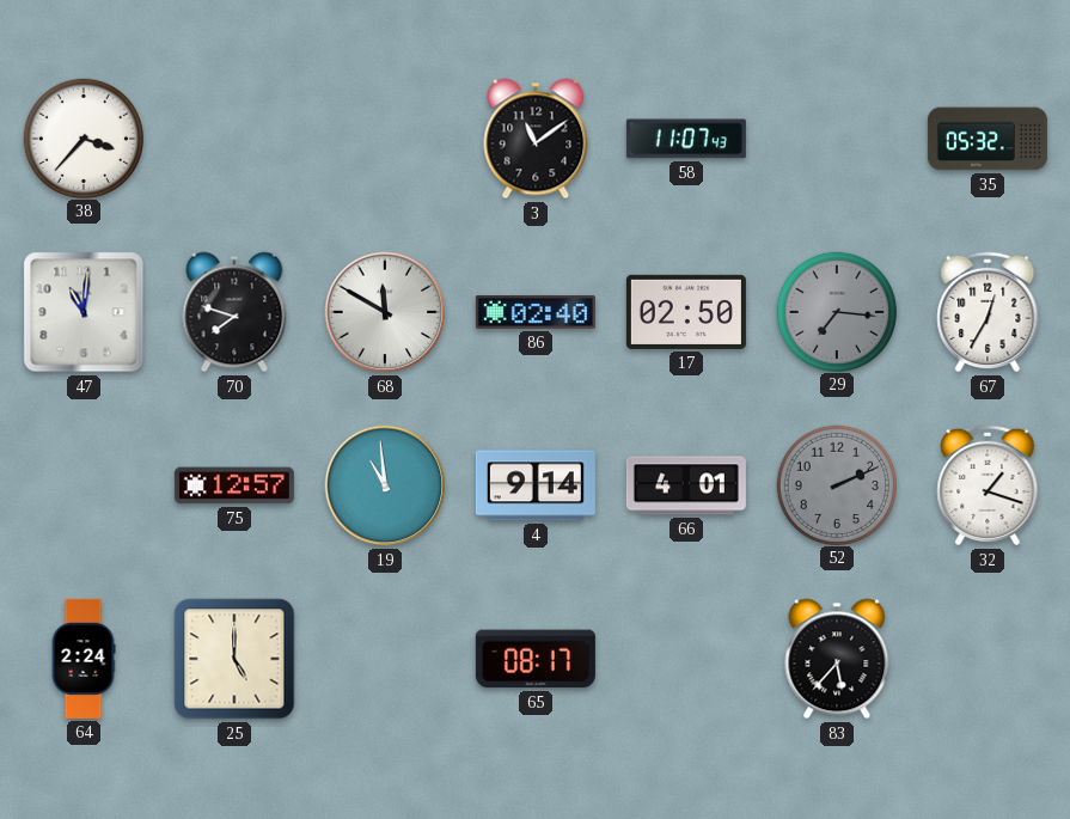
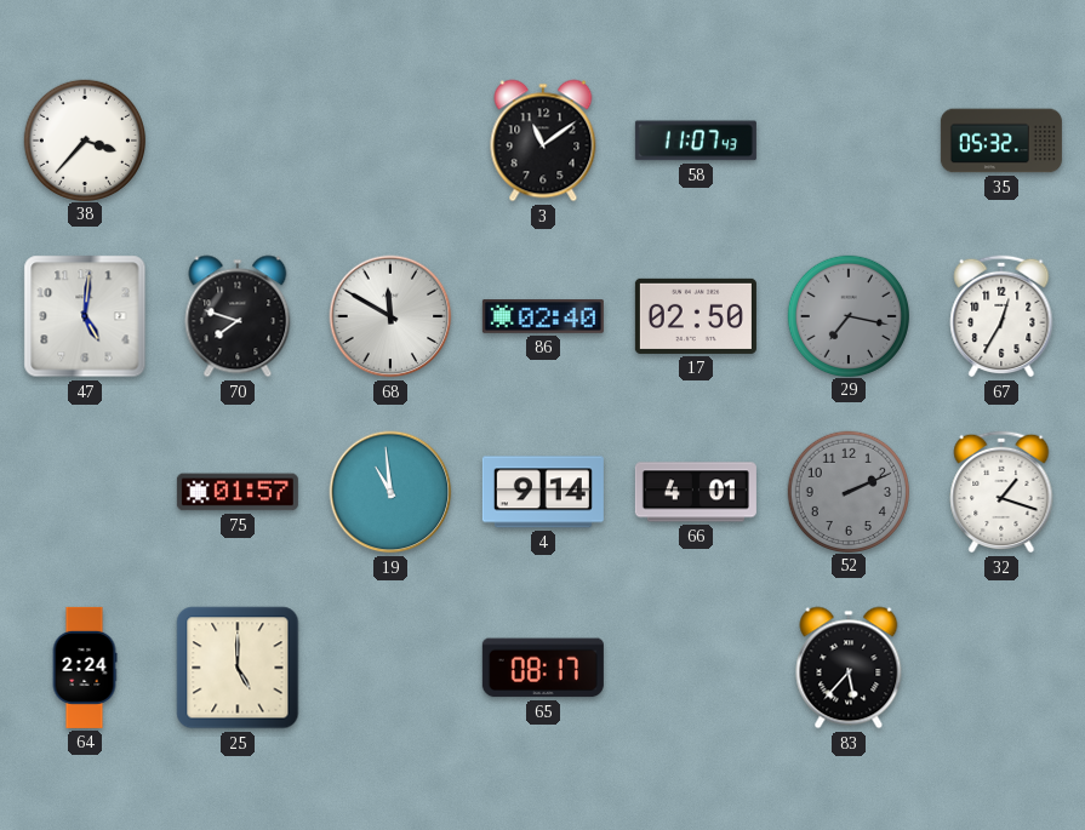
47: 11:01 -> 5:01 (85, 316)
29: 7:16 -> 7:17 (847, 315)
75: 12:57 -> 01:57 (238, 492)
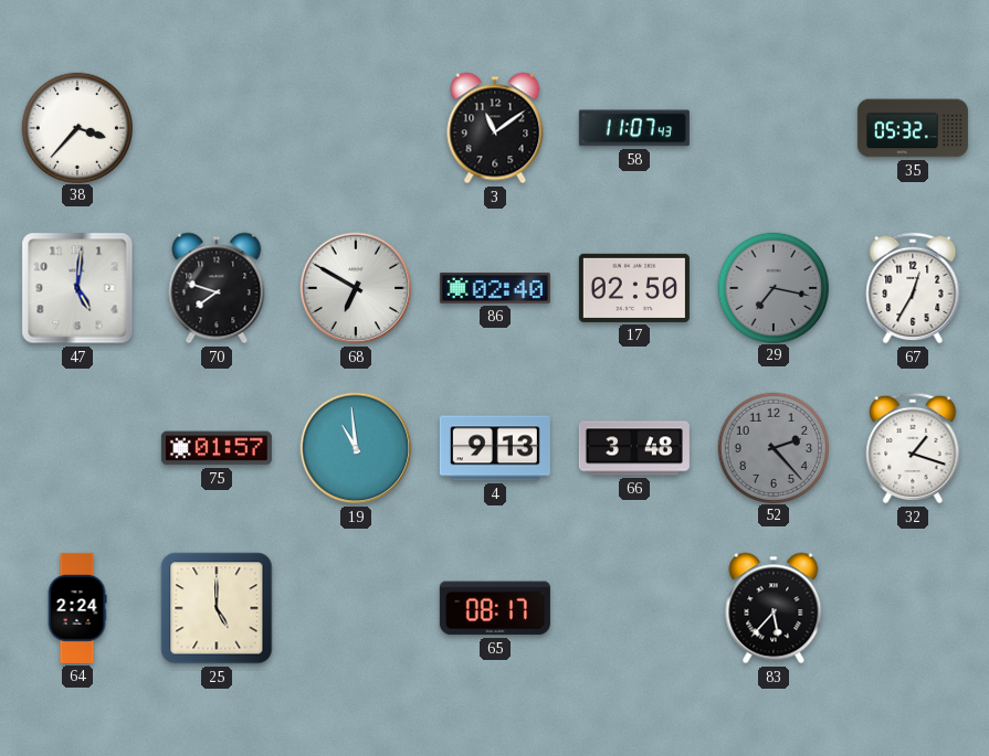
68: 11:50 -> 6:50 (356, 288)
4: 9:14 -> 9:13 (495, 448)
66: 4:01 -> 3:48 (634, 448)
52: 2:11 -> 2:23 (772, 447)
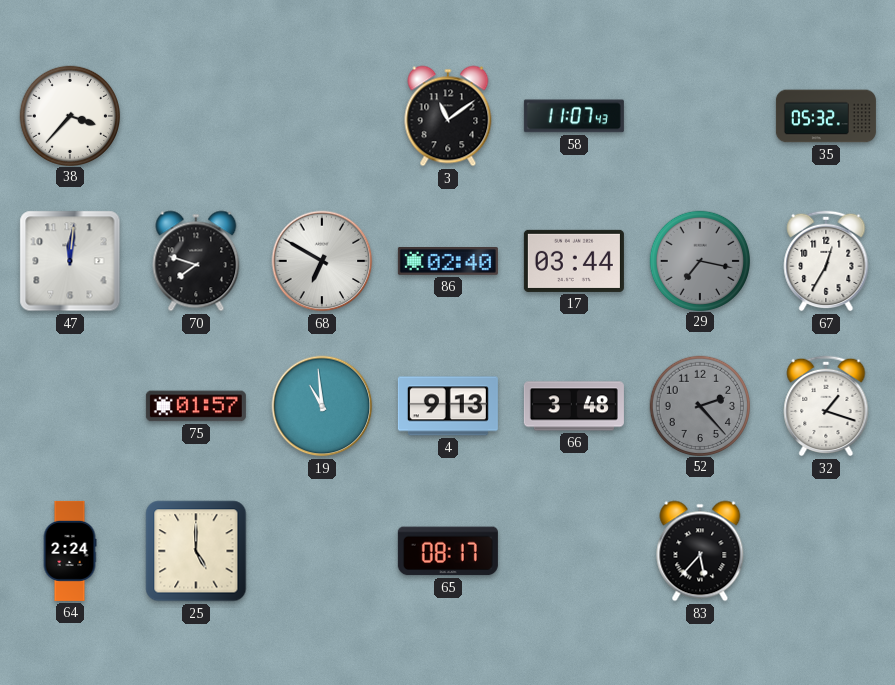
47: 5:01 -> 12:01 (70, 261)
17: 02:50 -> 03:44 (574, 261)
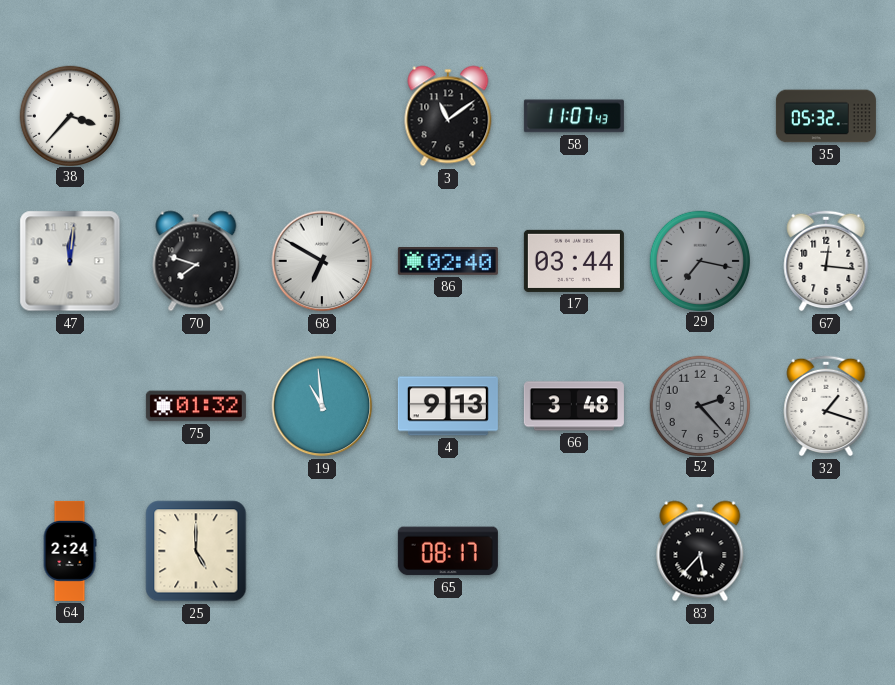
67: 12:35 -> 12:16 (826, 261)
75: 01:57 -> 01:32 (196, 406)
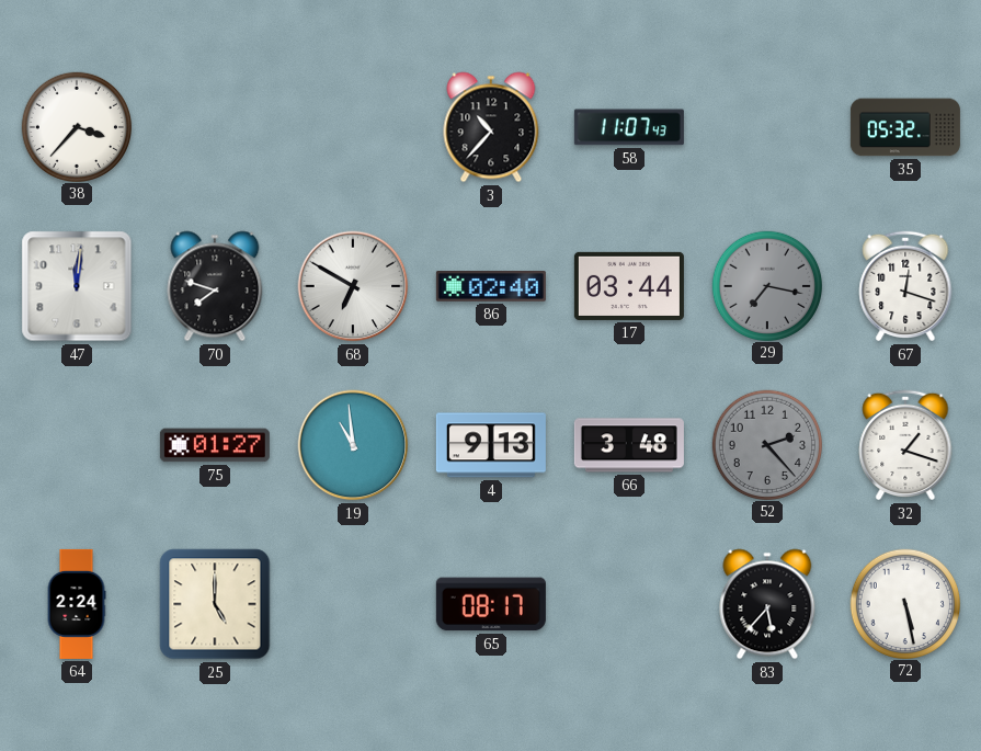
3: 11:09 -> 10:37 (491, 127)
67: 12:16 -> 12:18 (905, 286)
75: 01:32 -> 01:27 (215, 445)
72: none -> 5:28 (904, 603)
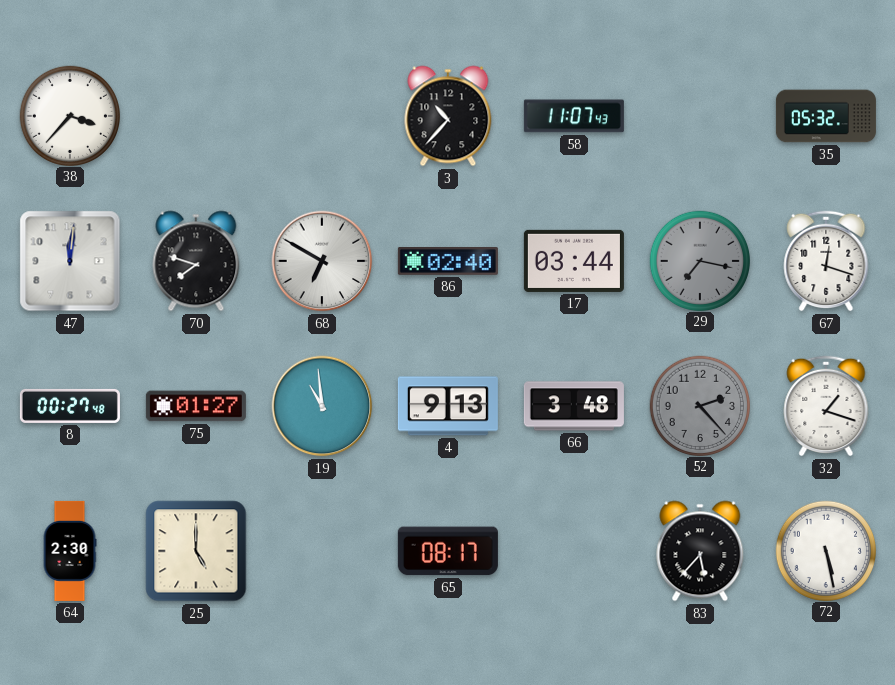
8: none -> 00:27 (70, 406)
64: 2:24 -> 2:30 (70, 551)
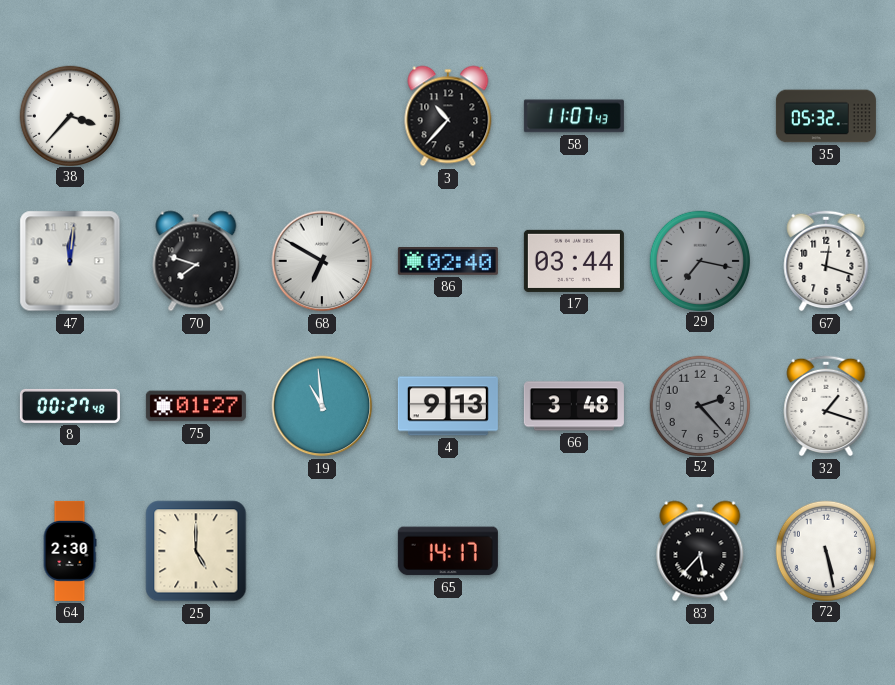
65: 08:17 -> 14:17 (448, 551)
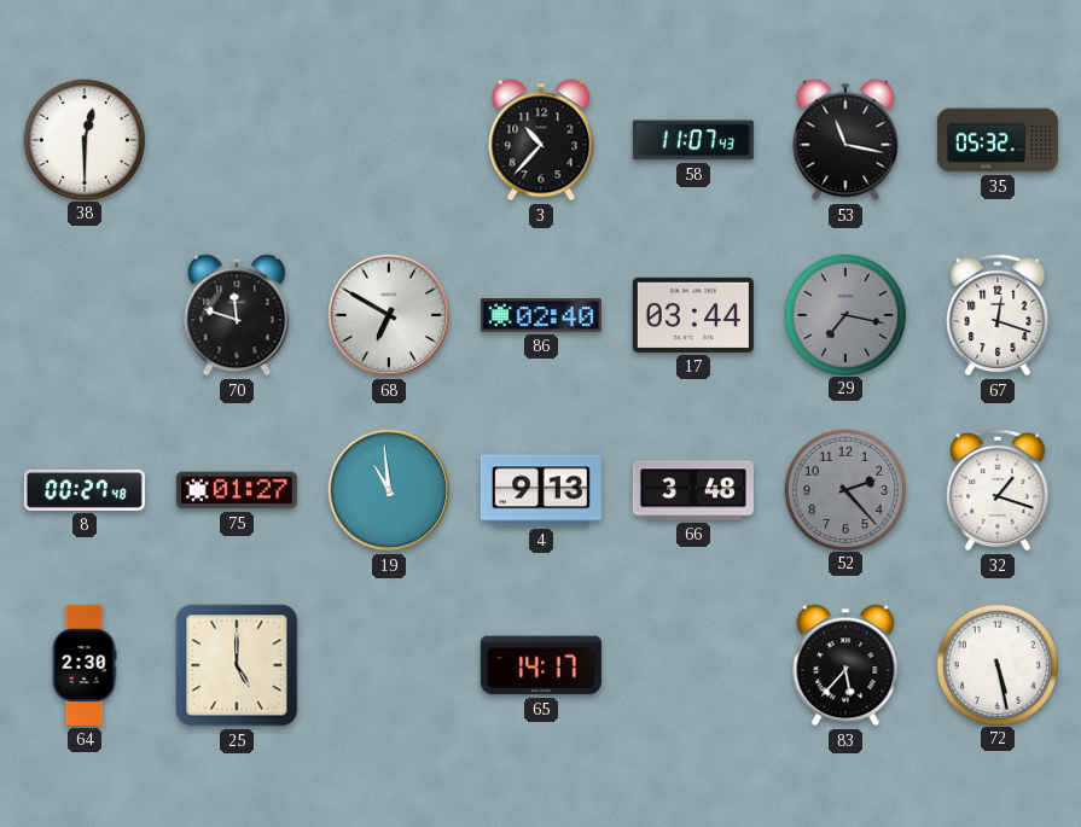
38: 3:37 -> 12:30 (83, 139)
53: none -> 11:17 (845, 140)
47: 12:01 -> none (70, 261)
70: 7:48 -> 11:48 (237, 315)
